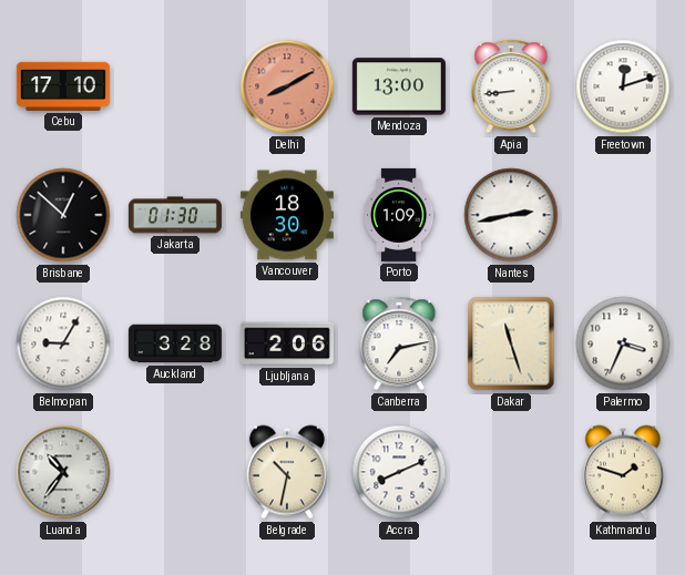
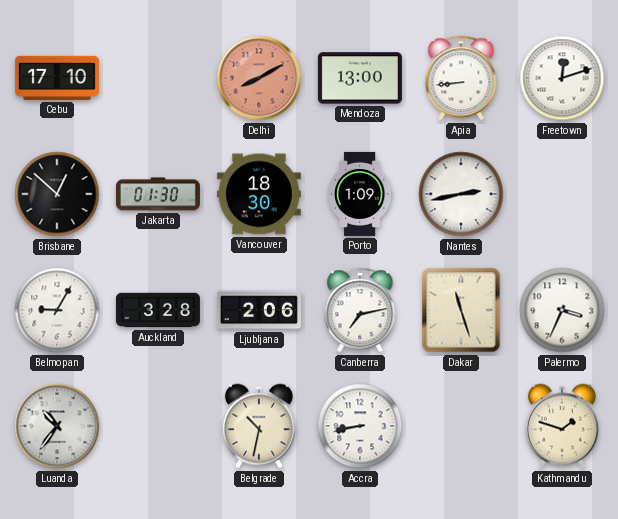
Accra: 8:11 -> 8:43 (360, 426)
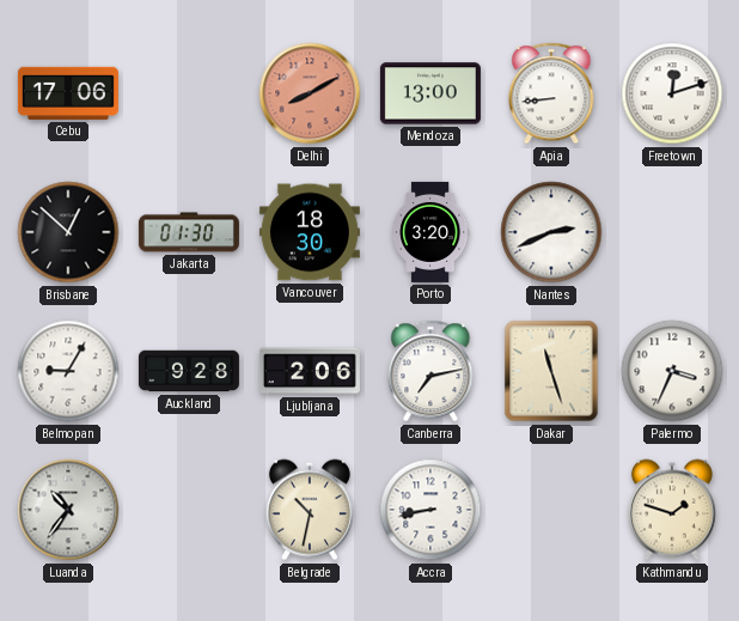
Cebu: 17:10 -> 17:06 (68, 93)
Porto: 1:09 -> 3:20 (430, 232)
Nantes: 2:43 -> 2:41 (551, 232)
Auckland: 3:28 -> 9:28 (189, 371)
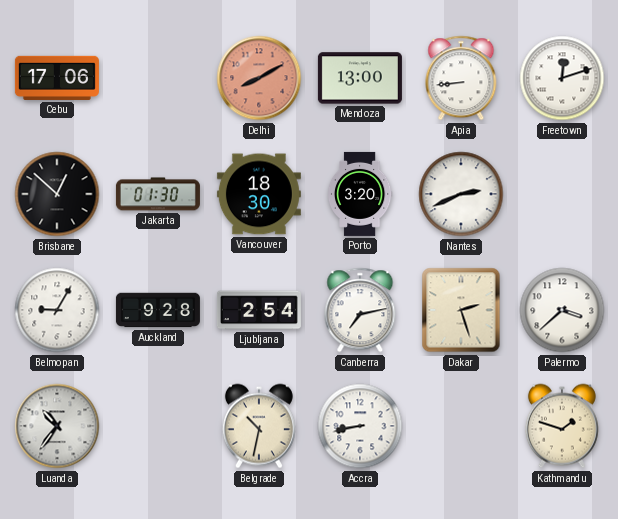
Ljubljana: 2:06 -> 2:54 (259, 310)
Dakar: 11:27 -> 2:27 (461, 310)
Palermo: 3:34 -> 3:38 (562, 310)
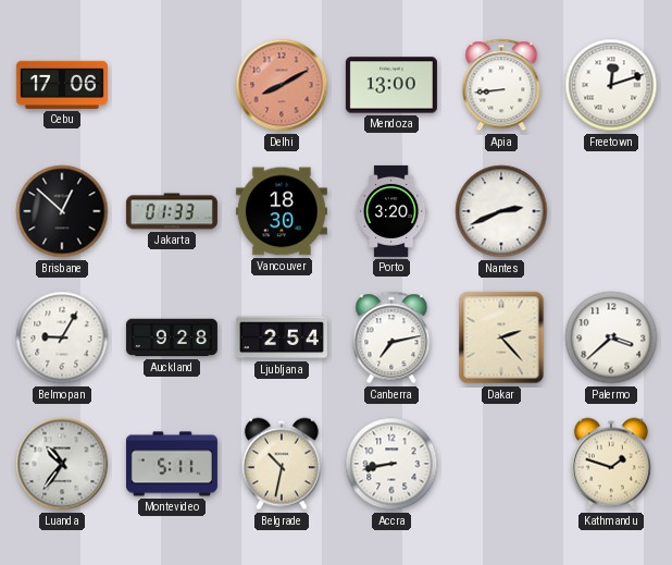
Jakarta: 01:30 -> 01:33 (172, 211)
Dakar: 2:27 -> 2:23 (501, 337)
Montevideo: none -> 5:11 (172, 464)
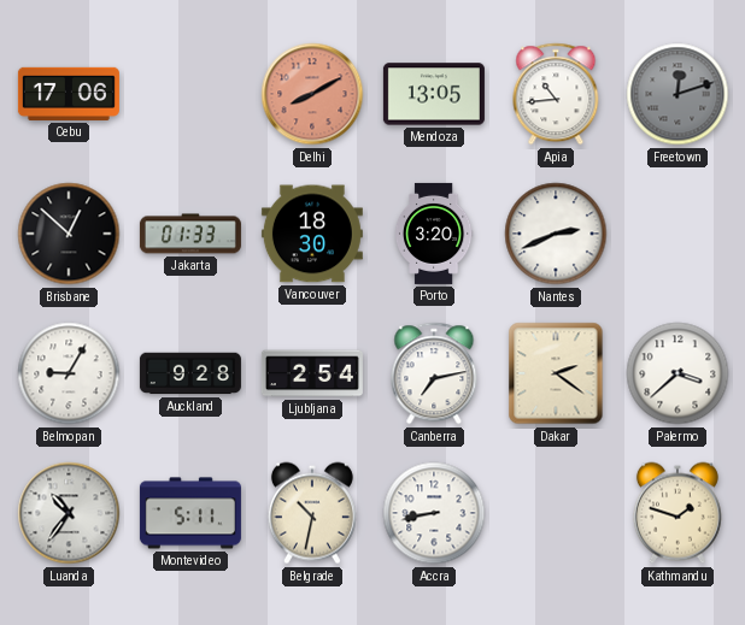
Mendoza: 13:00 -> 13:05 (434, 94)
Apia: 8:44 -> 10:44 (556, 94)
Freetown dial: white -> grey (677, 94)
Dakar: 2:23 -> 2:21 (556, 373)
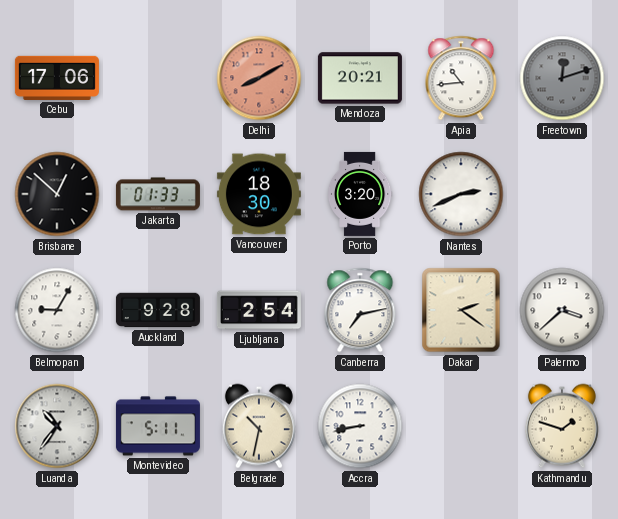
Mendoza: 13:05 -> 20:21 (360, 78)
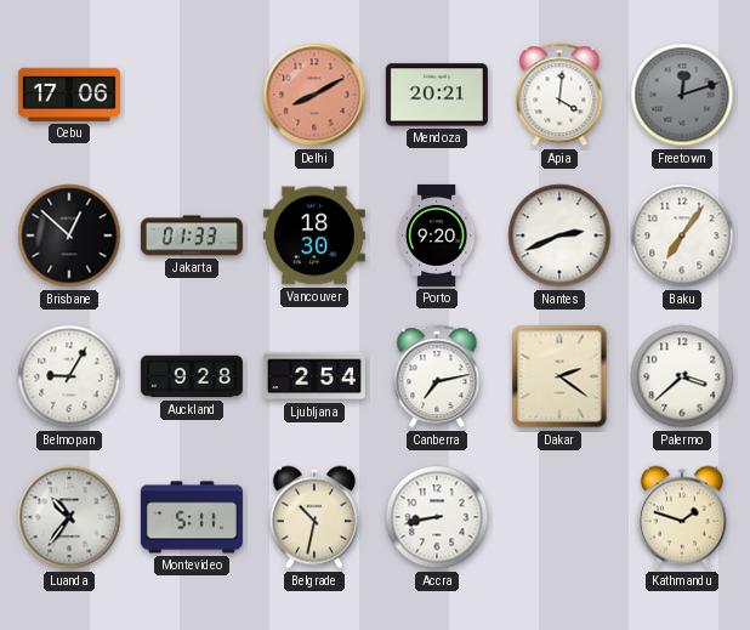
Apia: 10:44 -> 4:01 (559, 95)
Porto: 3:20 -> 9:20 (437, 235)
Baku: none -> 7:06 (682, 235)
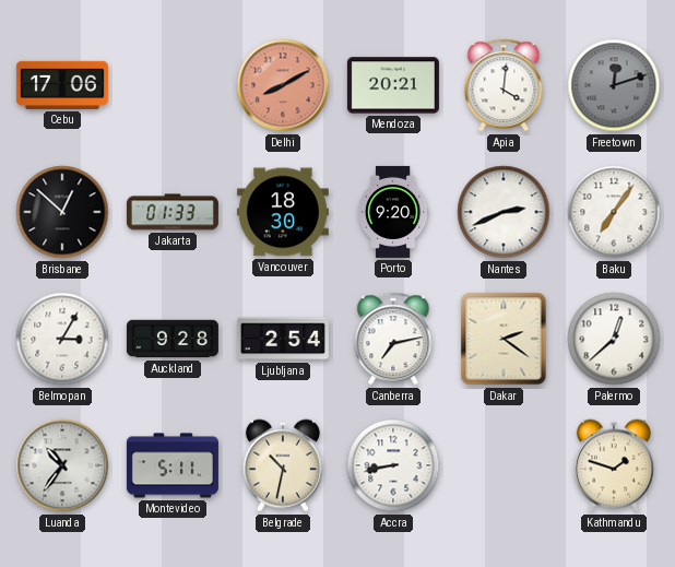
Belmopan: 9:05 -> 3:05 (62, 339)
Palermo: 3:38 -> 12:38 (614, 339)
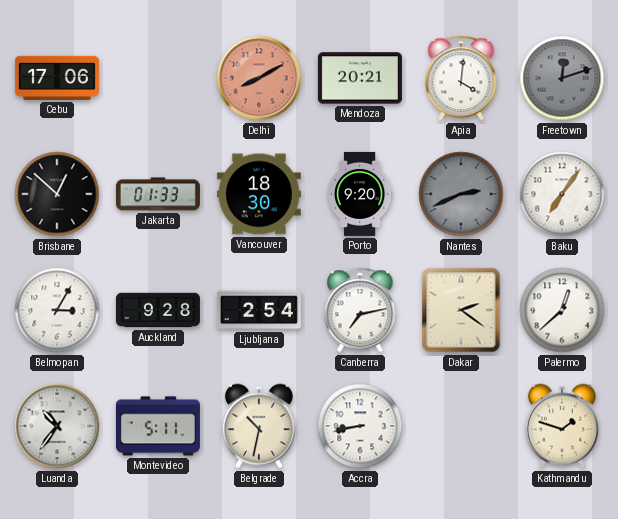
Nantes dial: white -> grey (461, 194)
